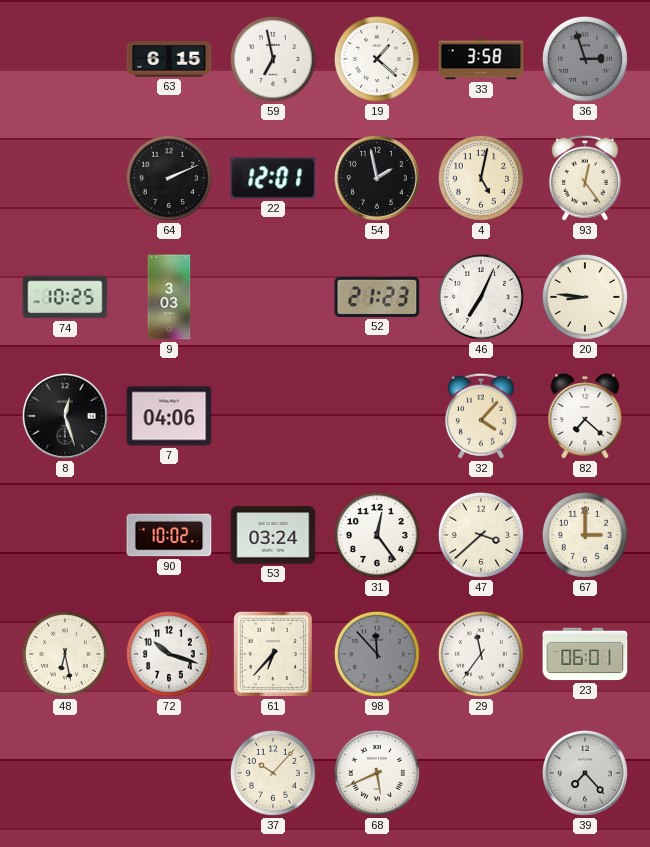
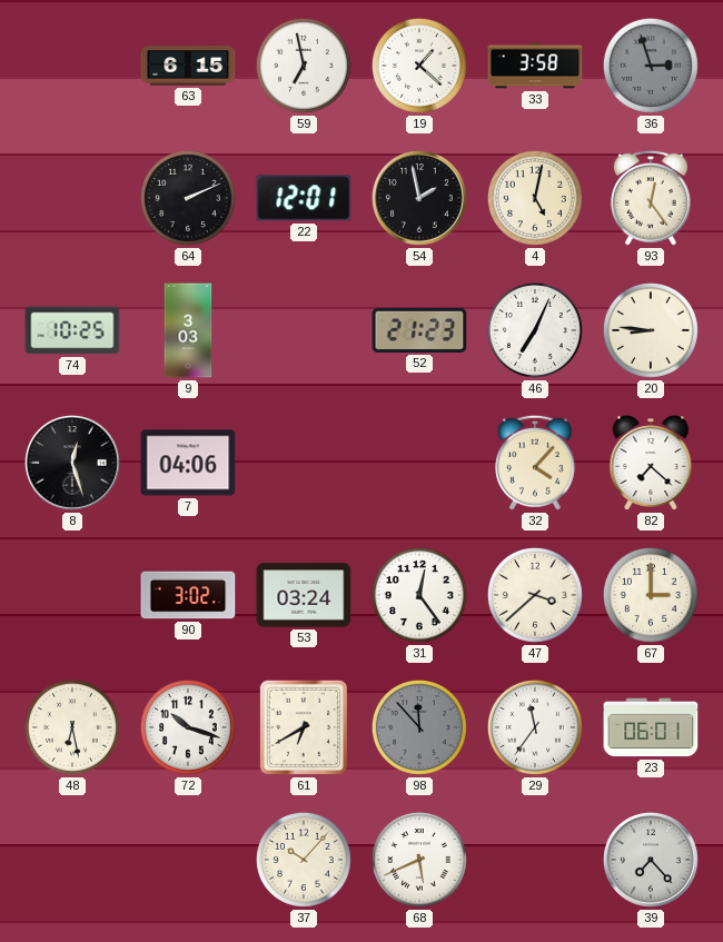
90: 10:02 -> 3:02 (188, 595)
61: 6:37 -> 6:40 (304, 727)
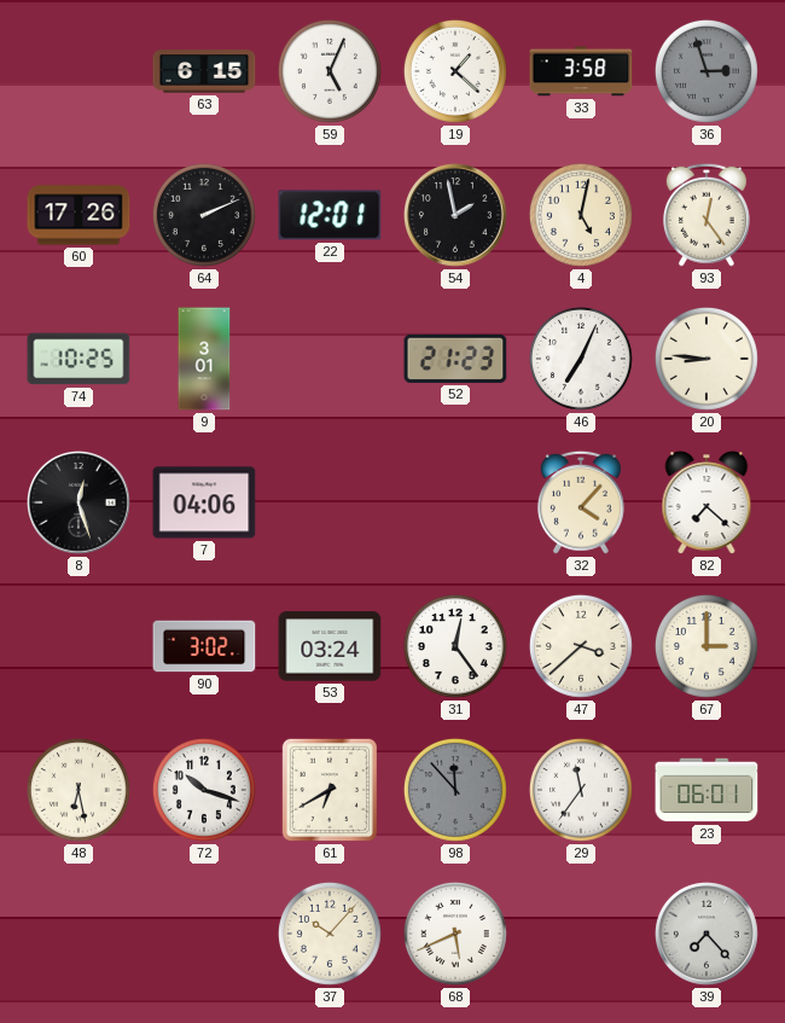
59: 6:58 -> 5:04 (330, 71)
60: none -> 17:26 (78, 215)
9: 3:03 -> 3:01 (204, 359)
